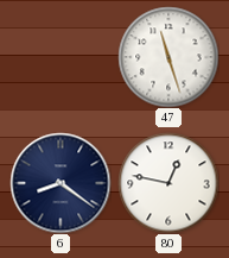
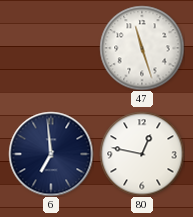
6: 8:21 -> 6:59 (51, 154)
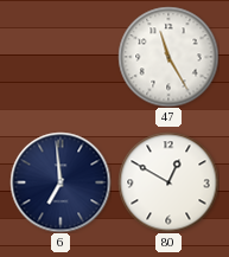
47: 11:27 -> 11:25 (168, 57)
80: 12:47 -> 12:50 (168, 182)
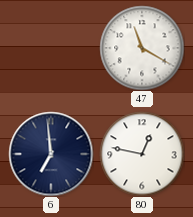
47: 11:25 -> 11:20 (142, 48)
80: 12:50 -> 12:47 (142, 154)
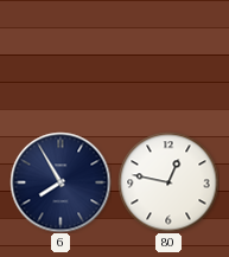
47: 11:20 -> none (142, 48)
6: 6:59 -> 7:55 (61, 182)
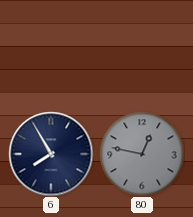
80 dial: white -> grey (142, 154)
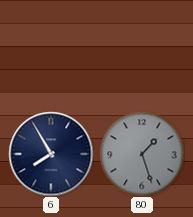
80: 12:47 -> 1:27 (142, 154)
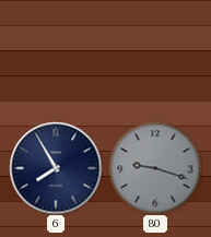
80: 1:27 -> 9:18 (155, 168)
